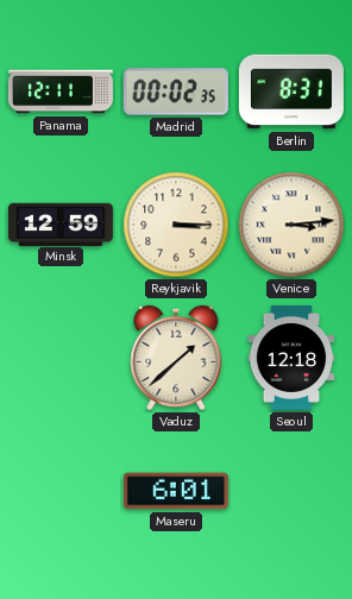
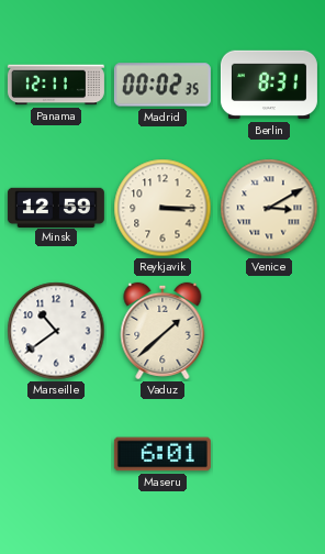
Venice: 3:14 -> 3:10 (269, 208)
Marseille: none -> 10:39 (56, 331)
Seoul: 12:18 -> none (291, 358)
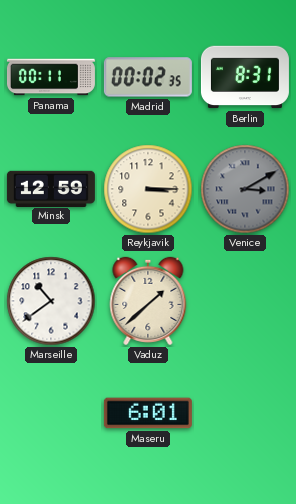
Panama: 12:11 -> 00:11 (51, 77)
Venice dial: cream -> grey (245, 189)
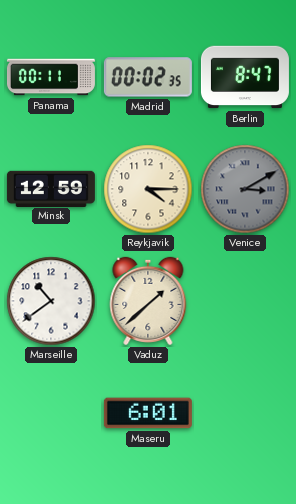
Berlin: 8:31 -> 8:47 (245, 77)
Reykjavik: 3:15 -> 4:15 (148, 189)
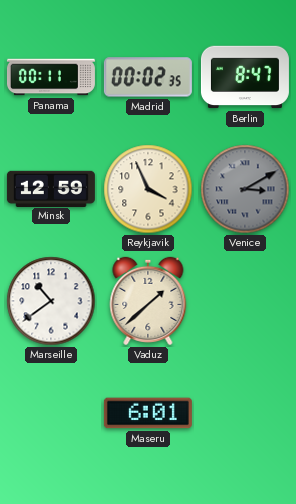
Reykjavik: 4:15 -> 3:56 (148, 189)
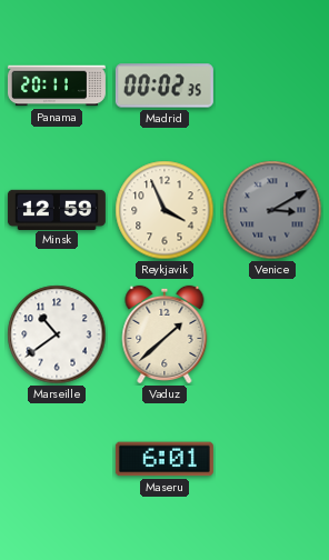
Panama: 00:11 -> 20:11 (57, 86)
Berlin: 8:47 -> none (245, 77)
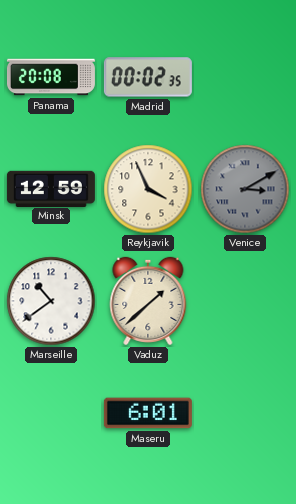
Panama: 20:11 -> 20:08 (51, 77)
